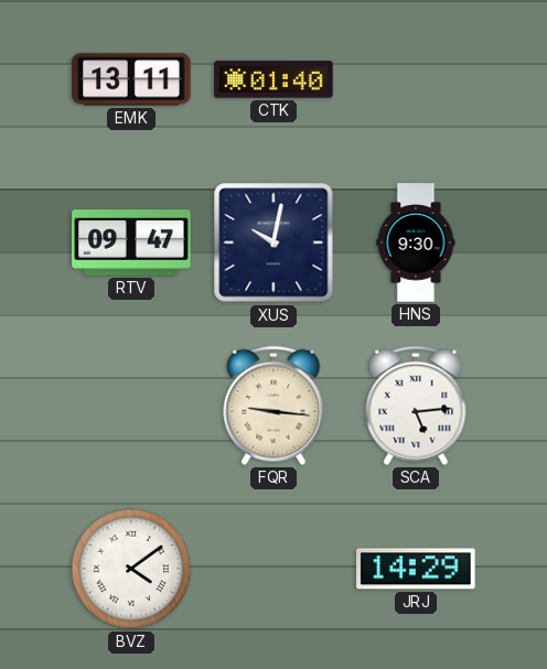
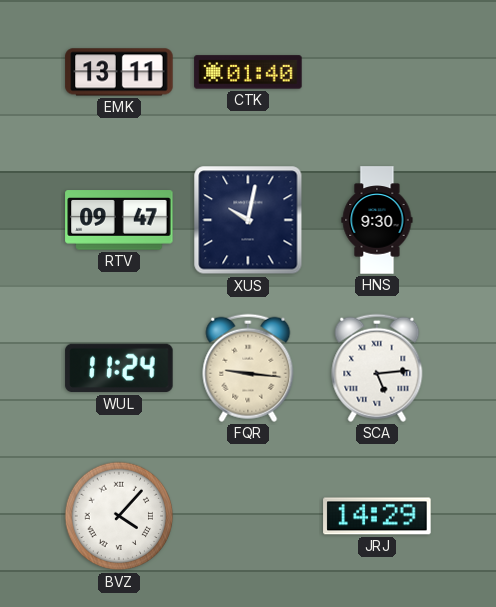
WUL: none -> 11:24 (119, 368)
BVZ: 4:09 -> 4:07 (119, 516)
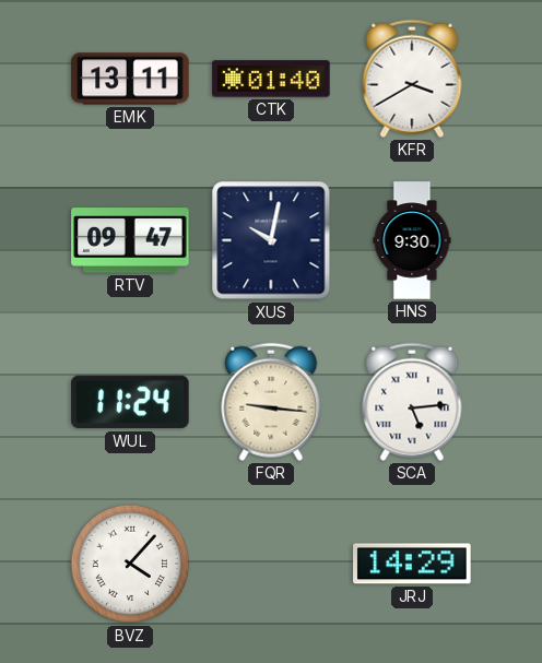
KFR: none -> 3:40 (412, 79)
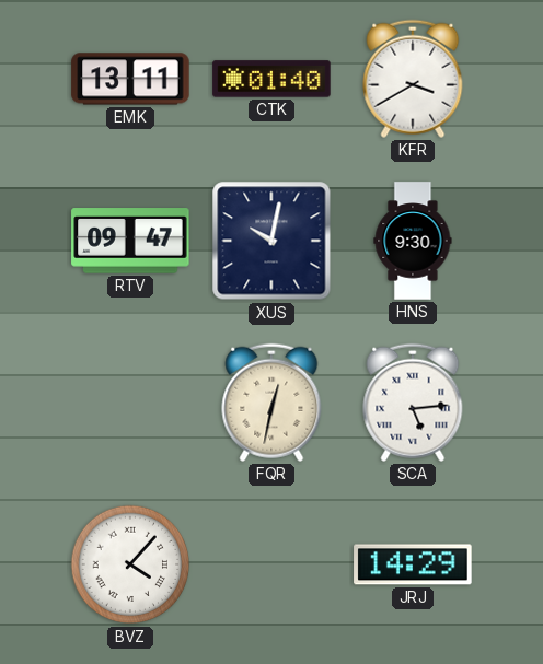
WUL: 11:24 -> none (130, 402)
FQR: 9:16 -> 12:32 (271, 403)
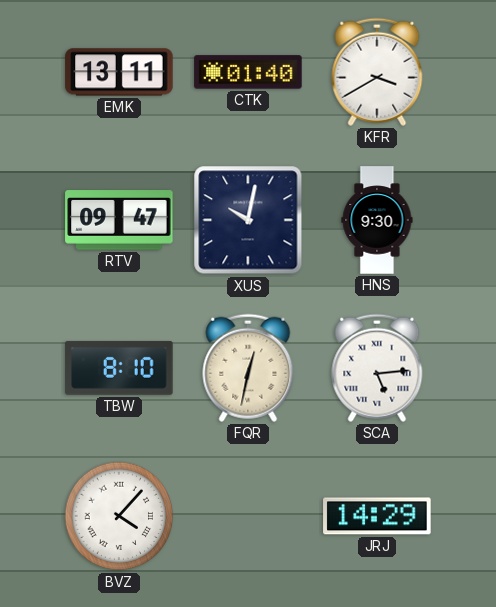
TBW: none -> 8:10 (119, 368)
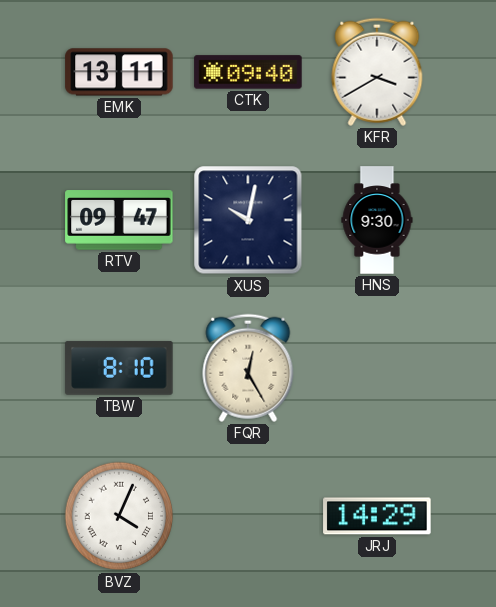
CTK: 01:40 -> 09:40 (248, 72)
FQR: 12:32 -> 12:25 (248, 368)
SCA: 5:14 -> none (377, 368)
BVZ: 4:07 -> 4:04 (119, 516)
